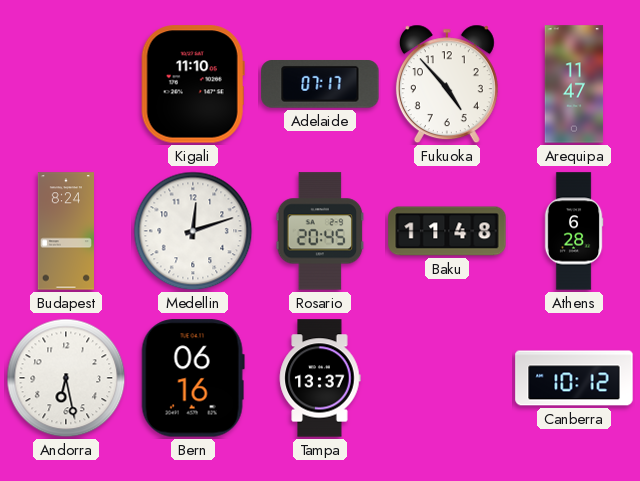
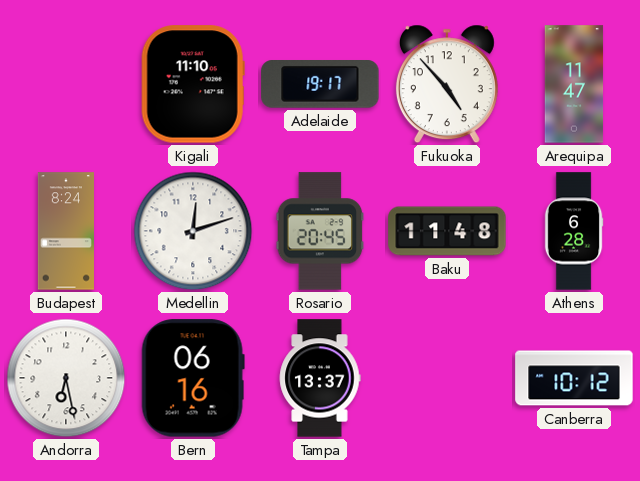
Adelaide: 07:17 -> 19:17 (320, 85)
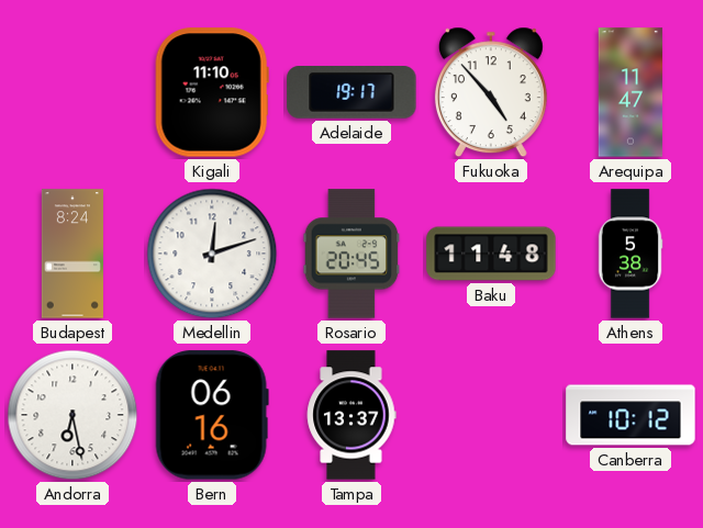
Athens: 6:28 -> 5:38 (631, 254)
